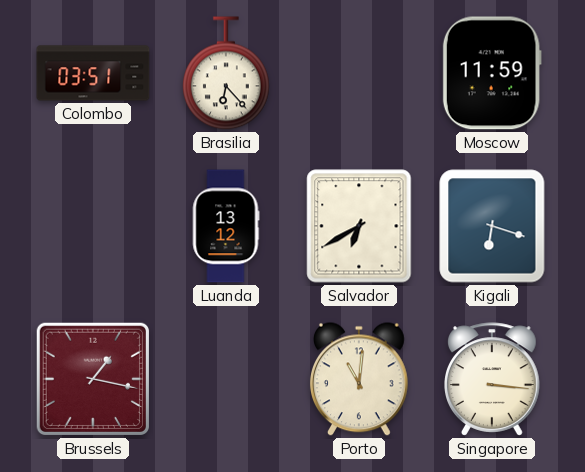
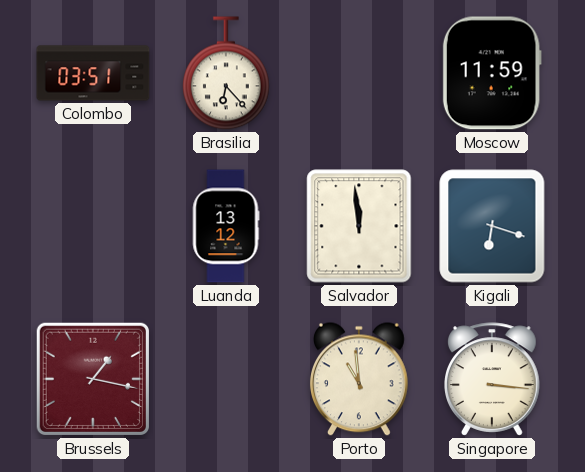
Salvador: 6:40 -> 11:59 (359, 226)
Porto: 11:01 -> 10:59 (359, 379)
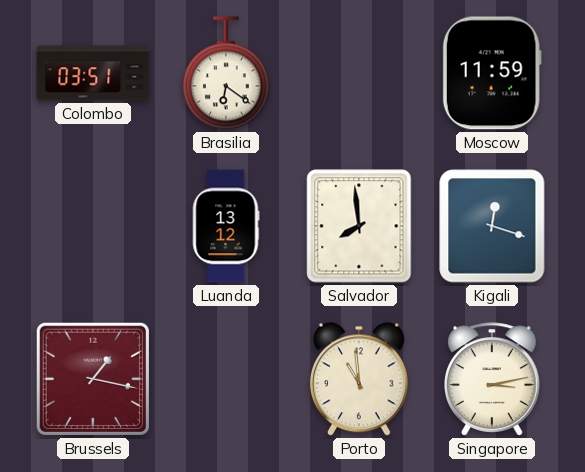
Brasilia: 6:23 -> 6:21 (226, 73)
Salvador: 11:59 -> 7:59 (359, 226)
Kigali: 6:18 -> 12:18 (492, 226)
Singapore: 3:16 -> 3:13 (493, 379)
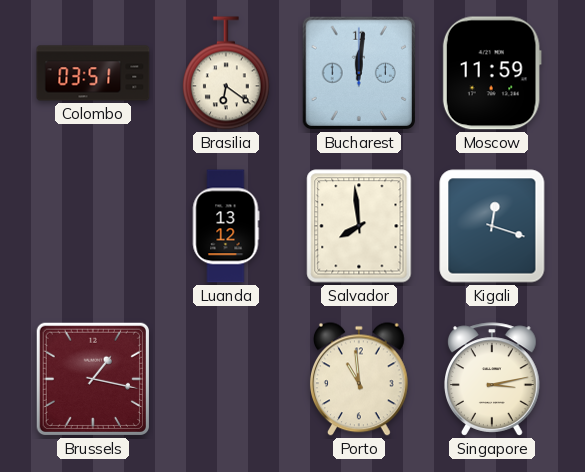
Bucharest: none -> 12:01 (359, 73)
